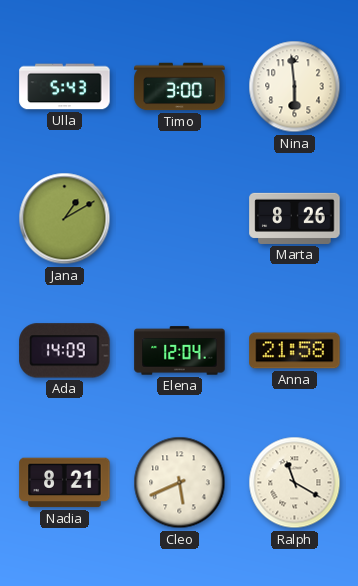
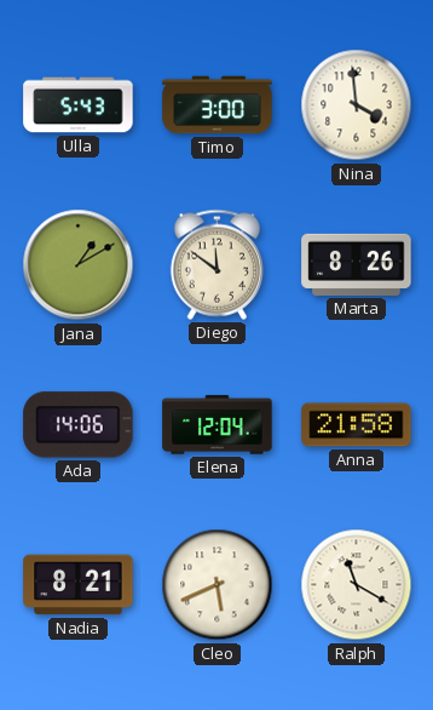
Nina: 5:59 -> 3:59 (357, 105)
Diego: none -> 11:51 (217, 264)
Ada: 14:09 -> 14:06 (79, 425)
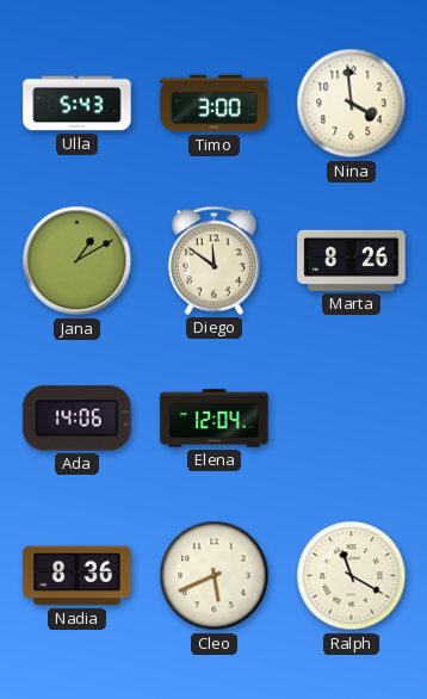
Anna: 21:58 -> none (357, 425)
Nadia: 8:21 -> 8:36 (78, 576)
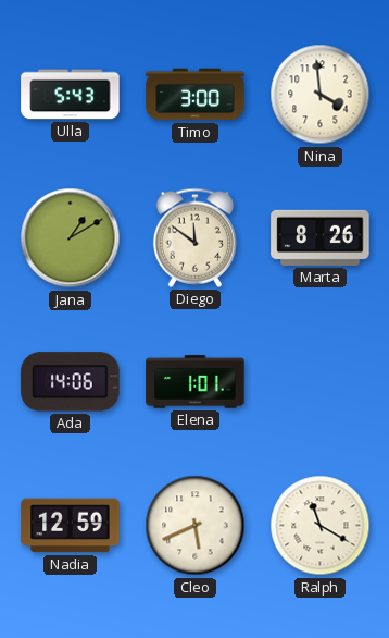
Elena: 12:04 -> 1:01 (196, 382)
Nadia: 8:36 -> 12:59 (71, 526)
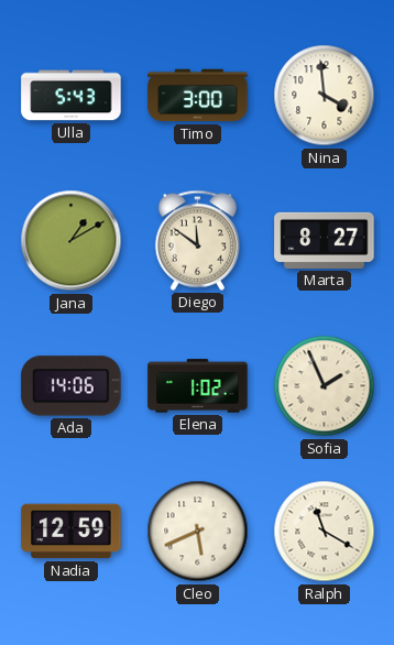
Marta: 8:26 -> 8:27 (325, 240)
Elena: 1:01 -> 1:02 (198, 386)
Sofia: none -> 1:56 (325, 386)
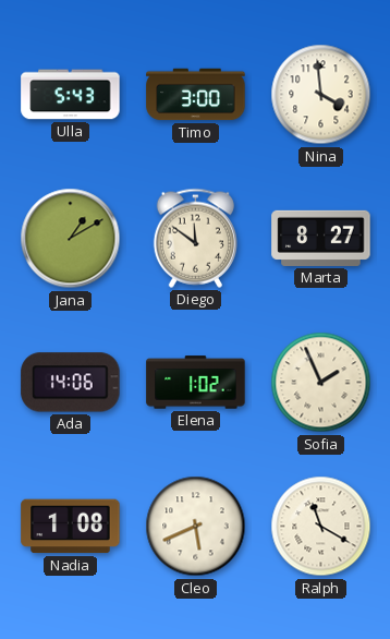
Nadia: 12:59 -> 1:08 (71, 527)
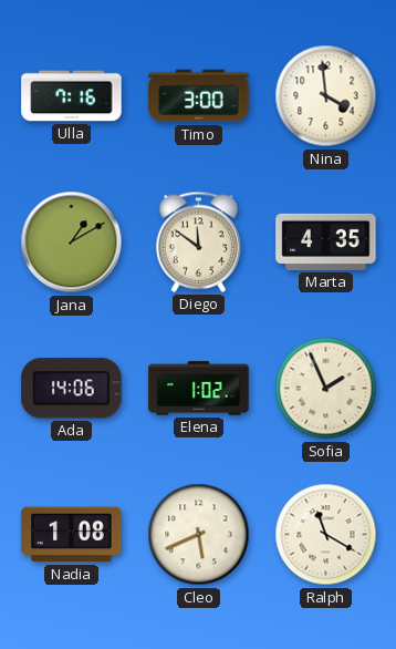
Ulla: 5:43 -> 7:16 (72, 96)
Marta: 8:27 -> 4:35 (326, 241)
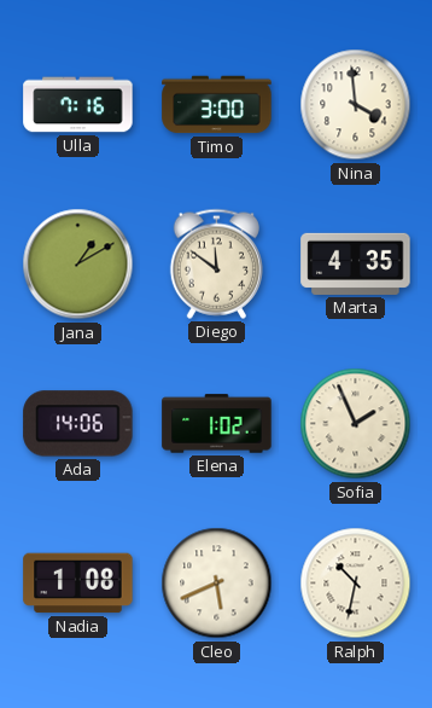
Ralph: 11:20 -> 10:32 (356, 584)
